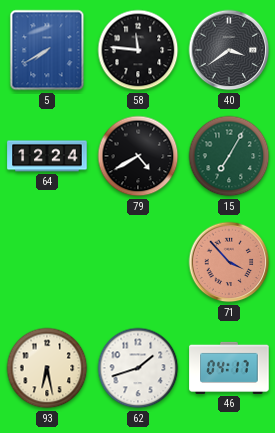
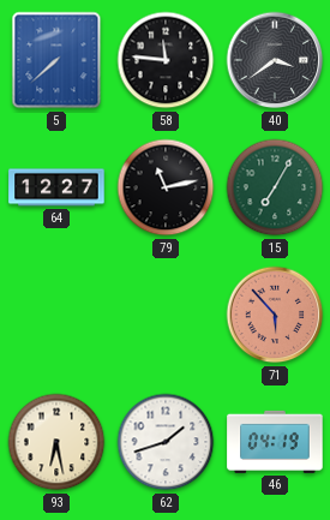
5: 7:40 -> 7:38 (56, 60)
64: 12:24 -> 12:27 (56, 187)
79: 4:40 -> 11:13 (166, 187)
71: 3:53 -> 5:53 (275, 315)
46: 04:17 -> 04:19 (275, 442)
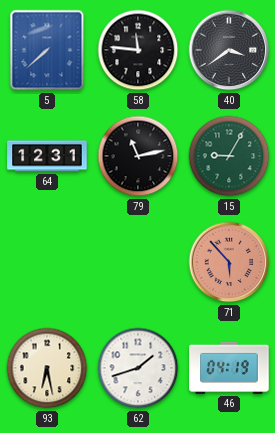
64: 12:27 -> 12:31 (47, 156)
15: 7:05 -> 9:05 (229, 156)
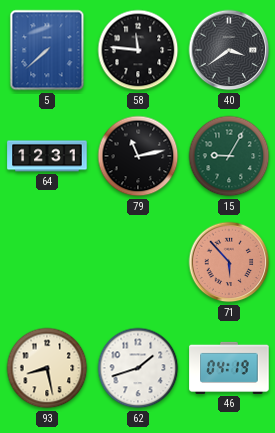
93: 6:28 -> 8:28 (47, 368)
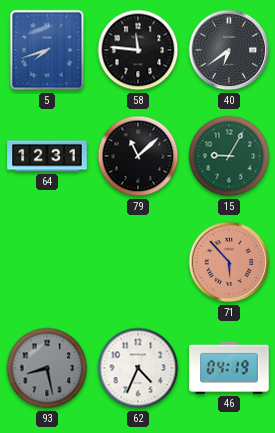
5: 7:38 -> 7:42 (47, 50)
40: 3:39 -> 6:39 (229, 50)
79: 11:13 -> 11:08 (138, 156)
93 dial: cream -> grey (47, 368)
62: 1:42 -> 4:34 (138, 368)
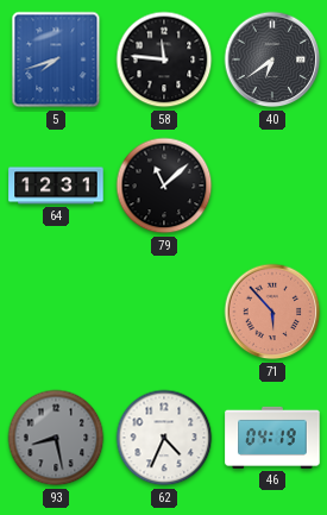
15: 9:05 -> none (229, 156)
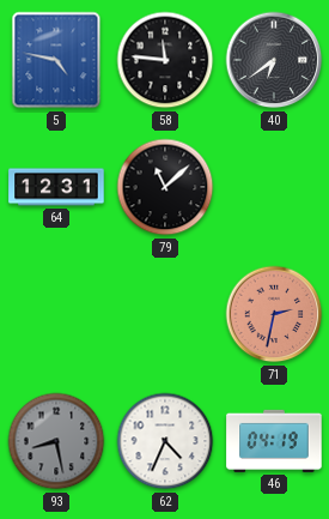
5: 7:42 -> 4:47 (56, 60)
71: 5:53 -> 2:32 (274, 314)
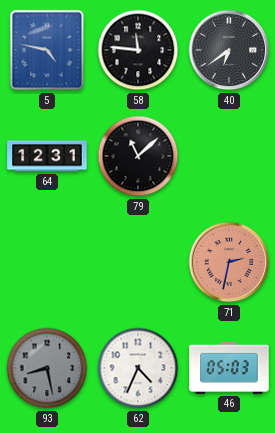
46: 04:19 -> 05:03 (229, 368)
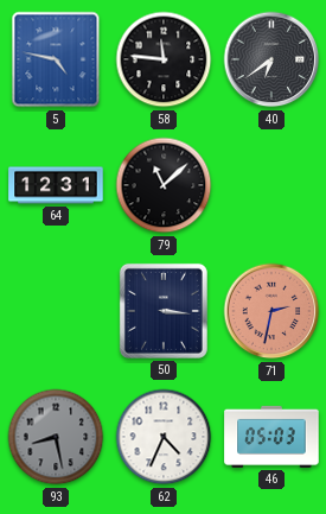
50: none -> 3:16 (164, 311)
